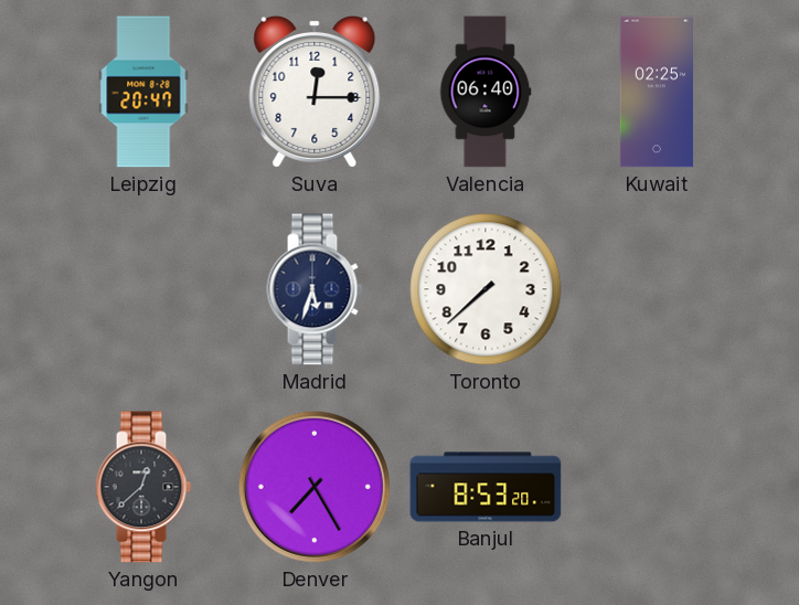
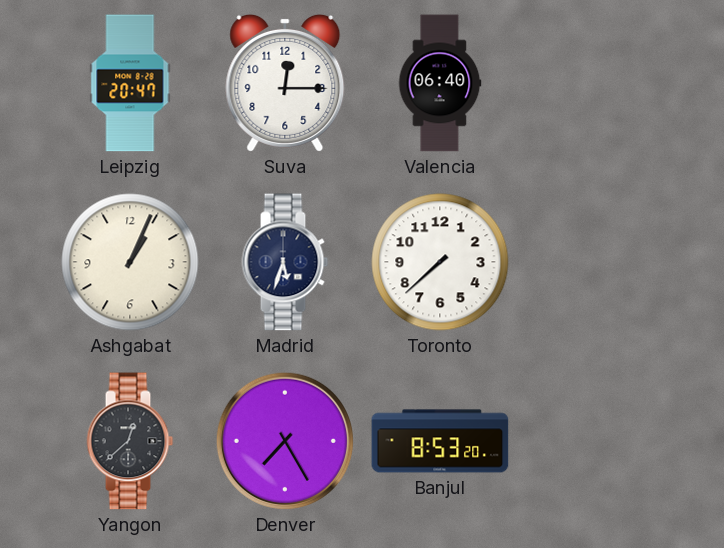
Kuwait: 02:25 -> none (656, 92)
Ashgabat: none -> 1:04 (130, 262)
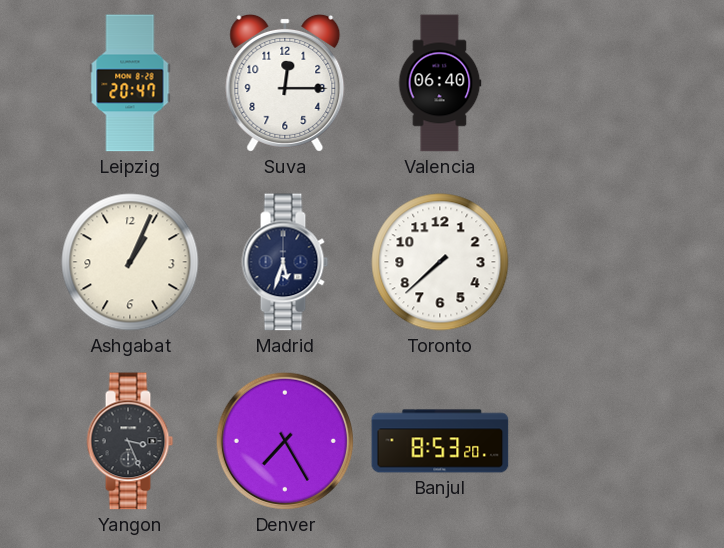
Yangon: 12:38 -> 3:26 (130, 441)
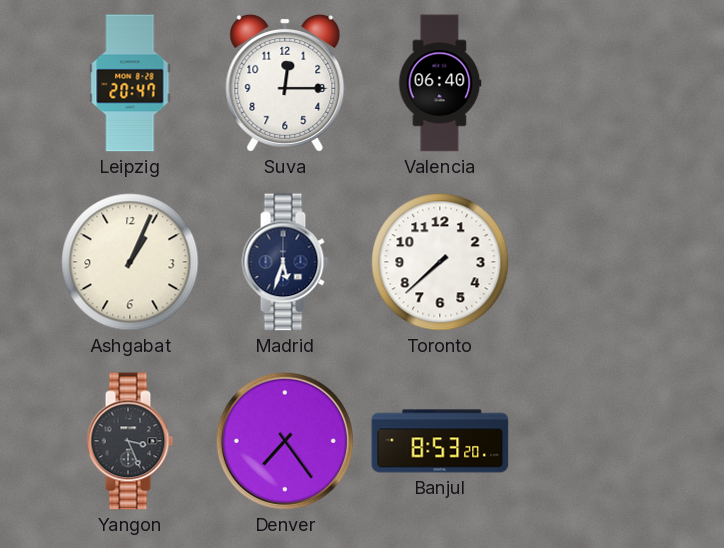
Denver: 7:25 -> 7:24 (285, 441)
